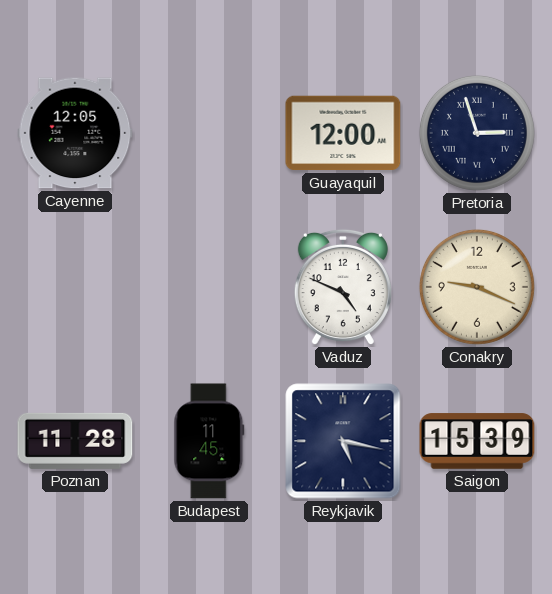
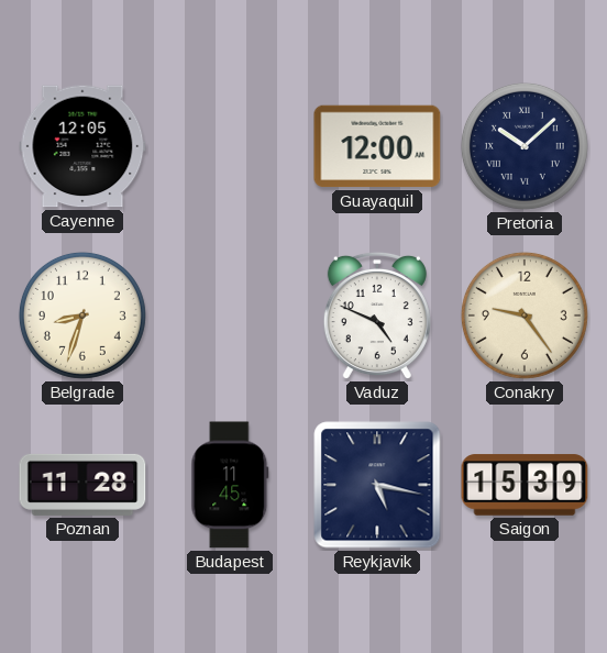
Pretoria: 2:57 -> 10:08 (525, 146)
Belgrade: none -> 8:33 (82, 316)
Conakry: 9:19 -> 9:24 (525, 316)
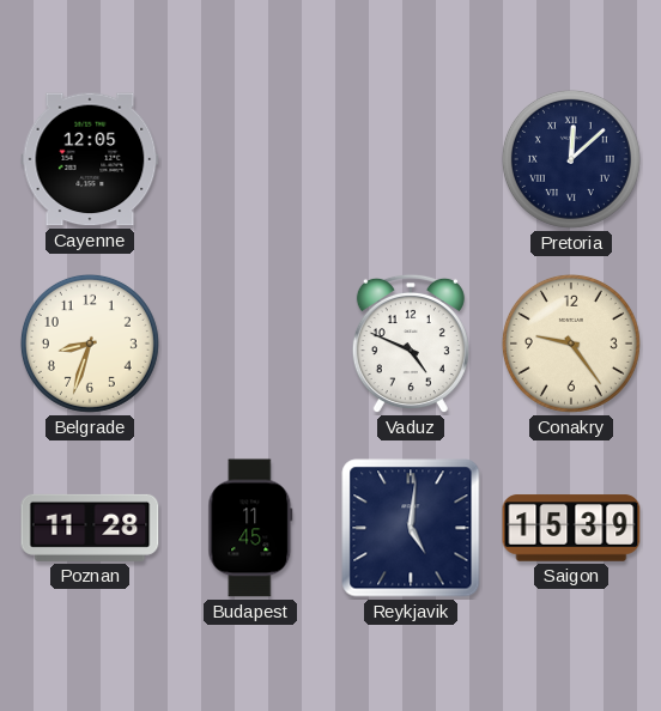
Guayaquil: 12:00 -> none (377, 146)
Pretoria: 10:08 -> 12:08 (571, 159)
Reykjavik: 5:17 -> 5:01 (411, 528)
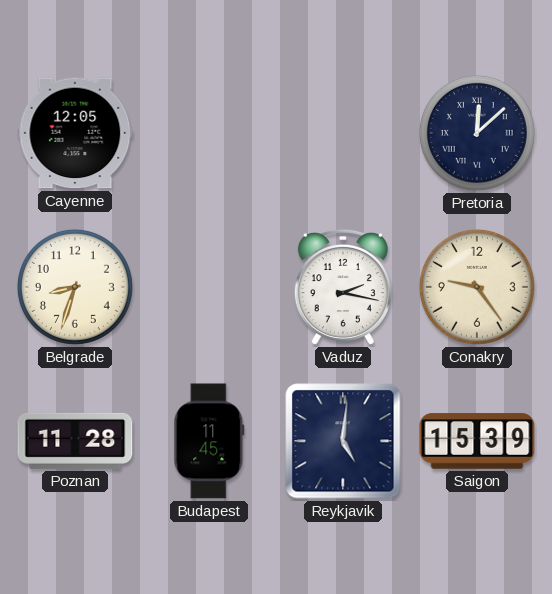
Vaduz: 4:49 -> 2:17 (343, 287)
